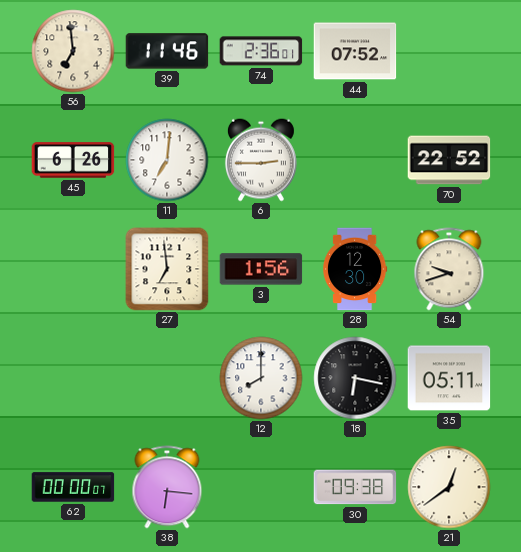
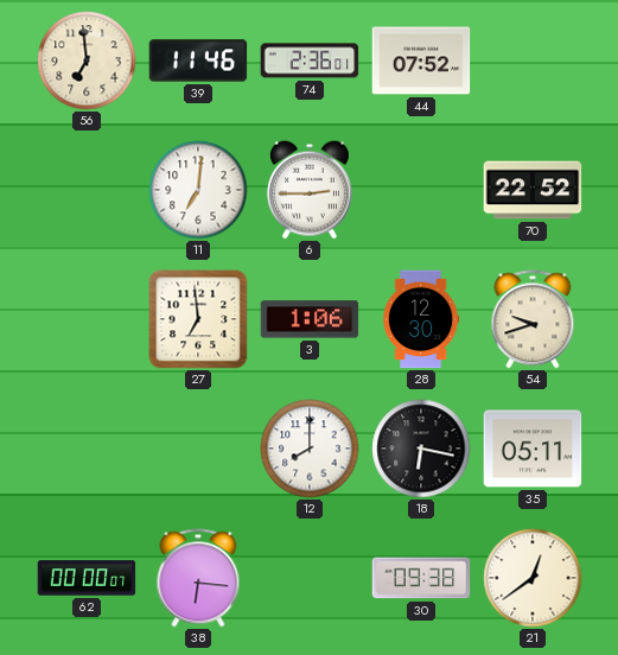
45: 6:26 -> none (73, 160)
3: 1:56 -> 1:06 (310, 319)
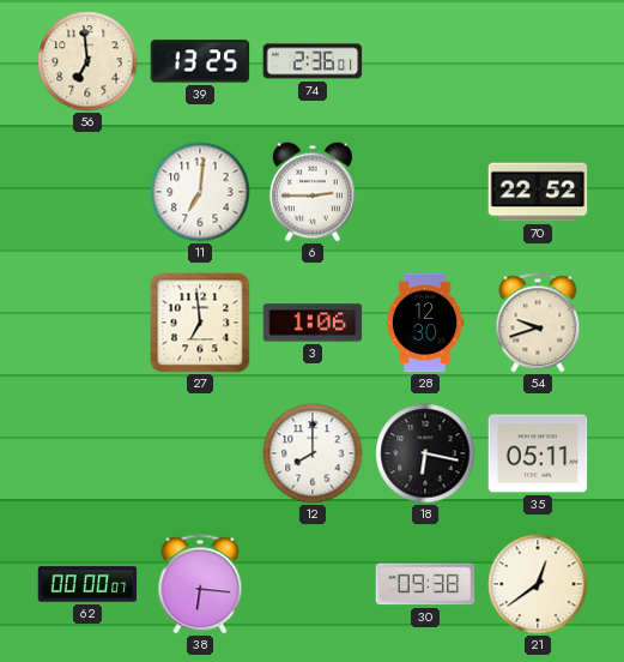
39: 11:46 -> 13:25 (200, 61)
44: 07:52 -> none (421, 61)
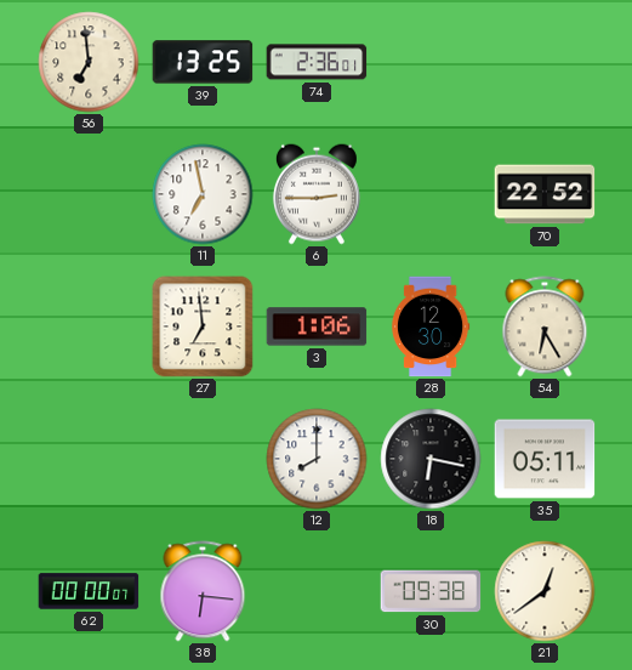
11: 7:01 -> 6:58 (203, 194)
54: 9:42 -> 6:25 (545, 327)
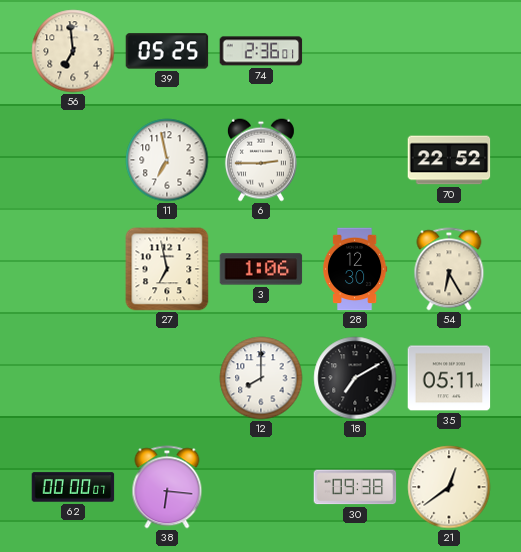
39: 13:25 -> 05:25 (167, 51)
27: 6:59 -> 6:58 (167, 269)
18: 6:17 -> 7:10 (355, 378)
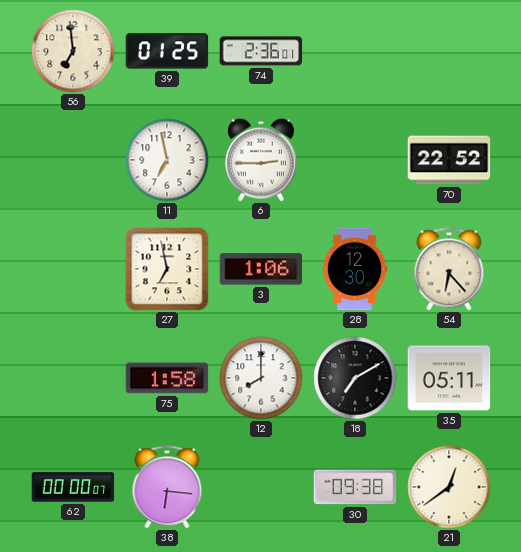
39: 05:25 -> 01:25 (167, 51)
54: 6:25 -> 6:23 (449, 269)
75: none -> 1:58 (167, 378)
